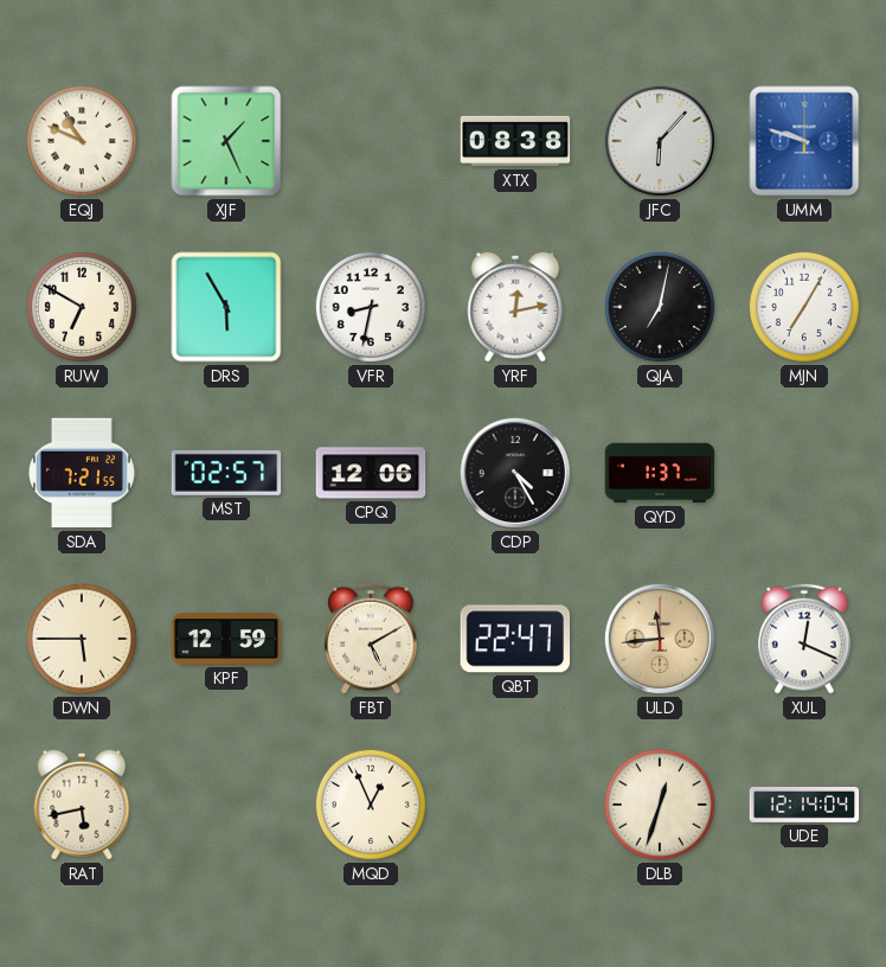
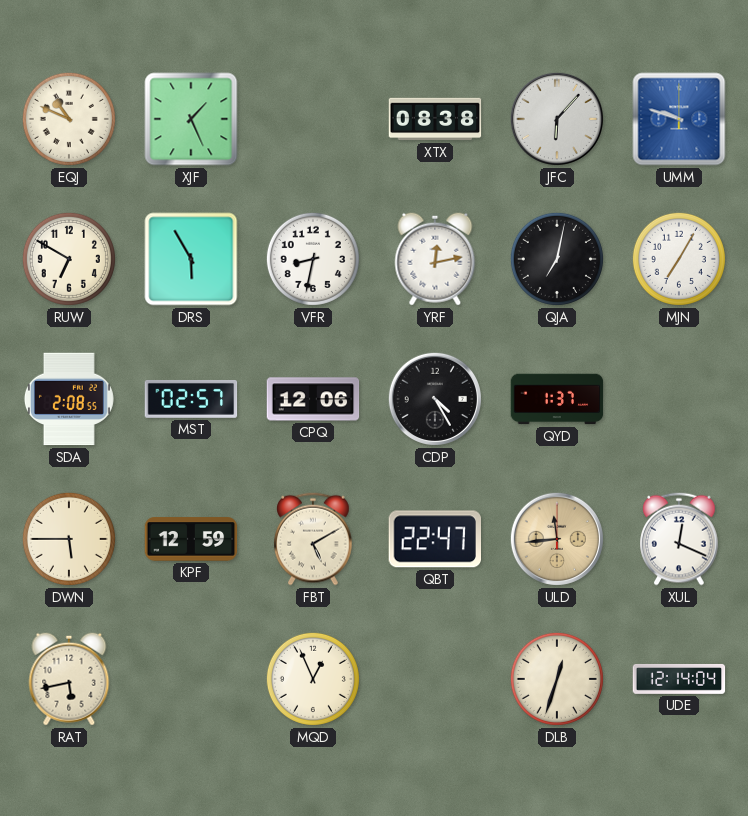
SDA: 7:21 -> 2:08 (69, 399)
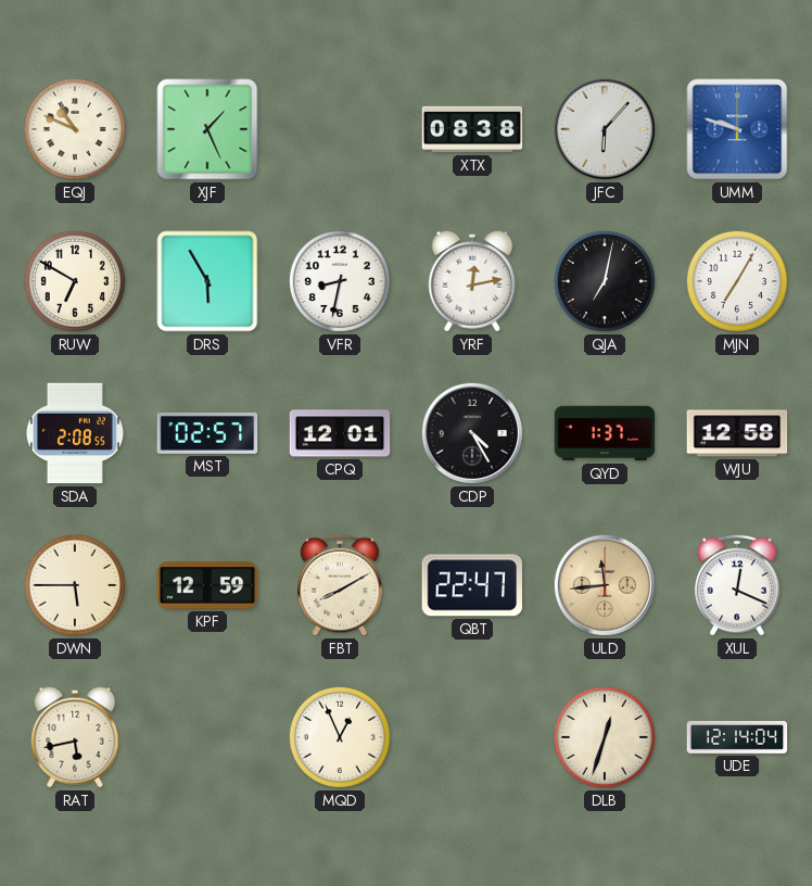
CPQ: 12:06 -> 12:01 (340, 433)
WJU: none -> 12:58 (737, 433)
FBT: 5:10 -> 8:10 (340, 585)
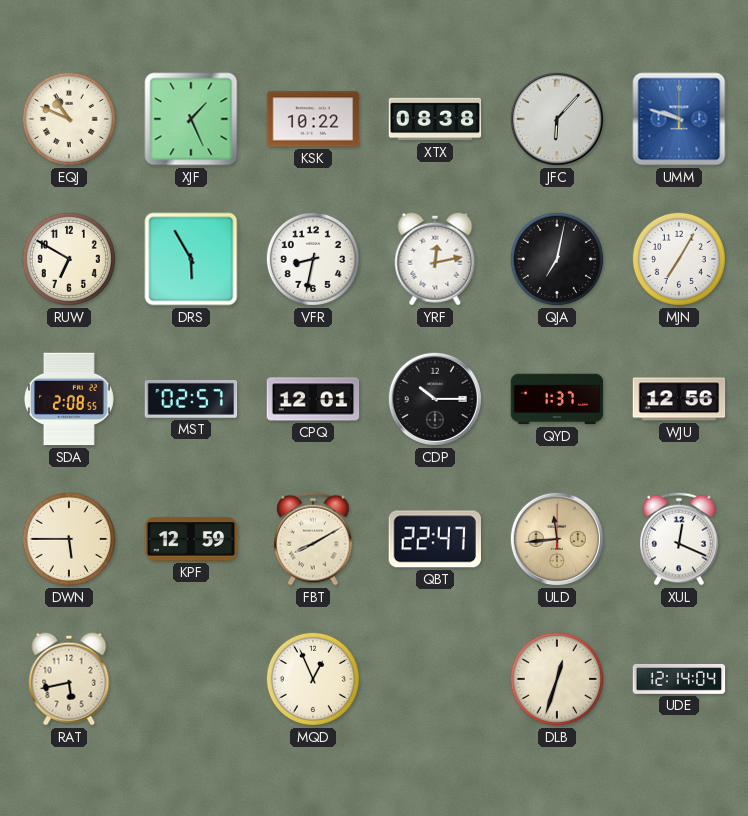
KSK: none -> 10:22 (313, 119)
CDP: 4:25 -> 10:15 (435, 399)
WJU: 12:58 -> 12:56 (679, 399)
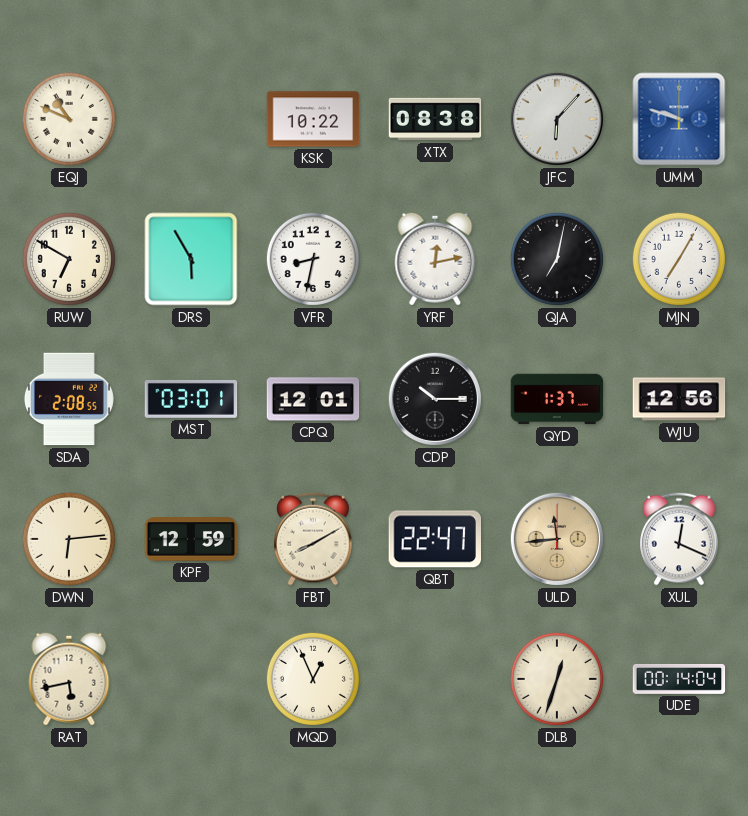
XJF: 1:26 -> none (191, 119)
MST: 02:57 -> 03:01 (191, 399)
DWN: 5:45 -> 6:14 (69, 539)
UDE: 12:14 -> 00:14 (679, 679)
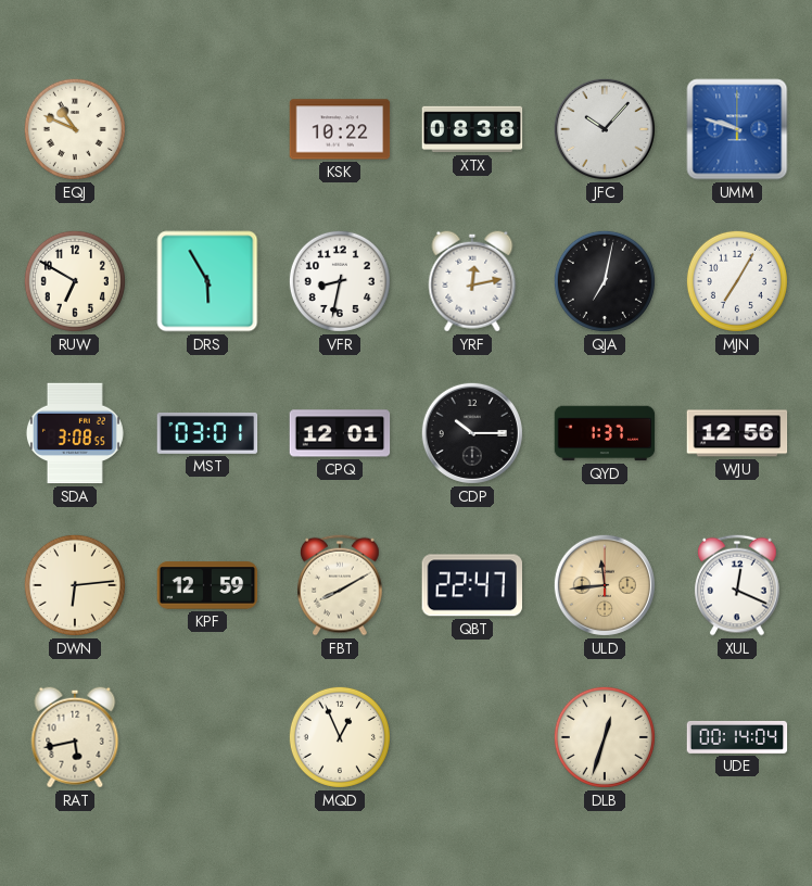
JFC: 6:07 -> 10:07 (605, 129)
SDA: 2:08 -> 3:08 (75, 433)
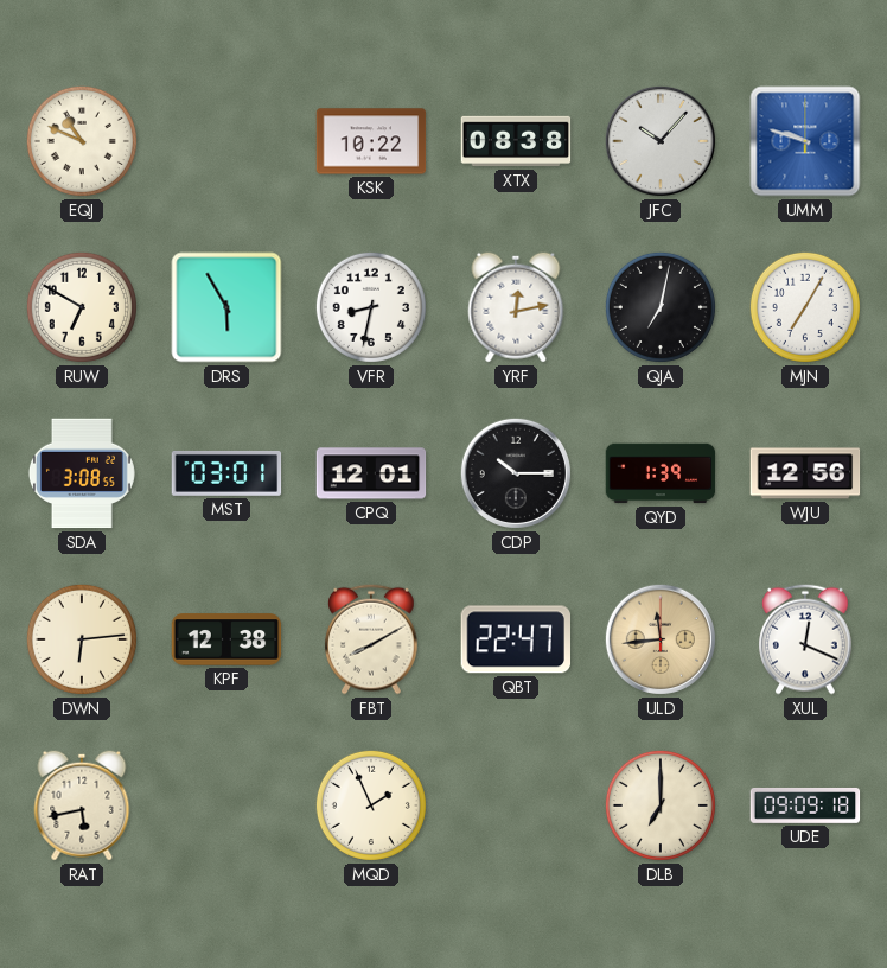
QYD: 1:37 -> 1:39 (661, 473)
KPF: 12:59 -> 12:38 (226, 639)
MQD: 12:56 -> 1:56 (371, 805)
DLB: 12:33 -> 7:00 (661, 805)
UDE: 00:14 -> 09:09 (805, 805)
